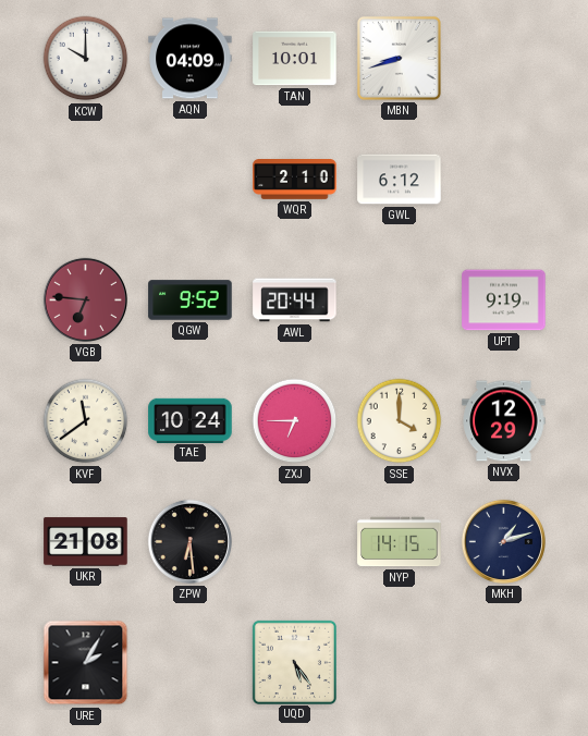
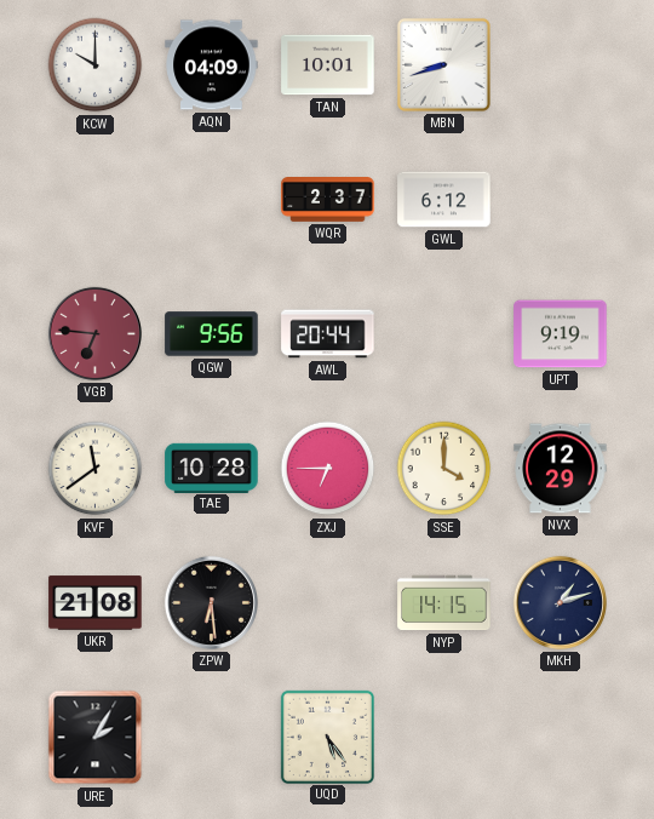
WQR: 2:10 -> 2:37 (328, 200)
QGW: 9:52 -> 9:56 (212, 334)
TAE: 10:24 -> 10:28 (212, 468)
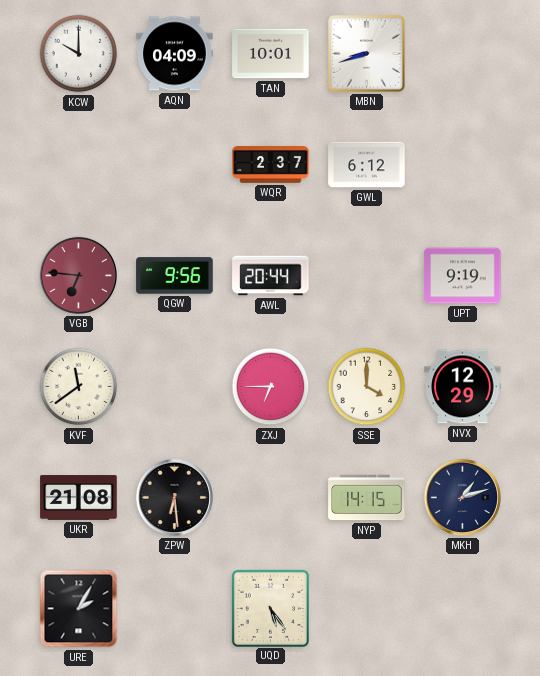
TAE: 10:28 -> none (212, 468)
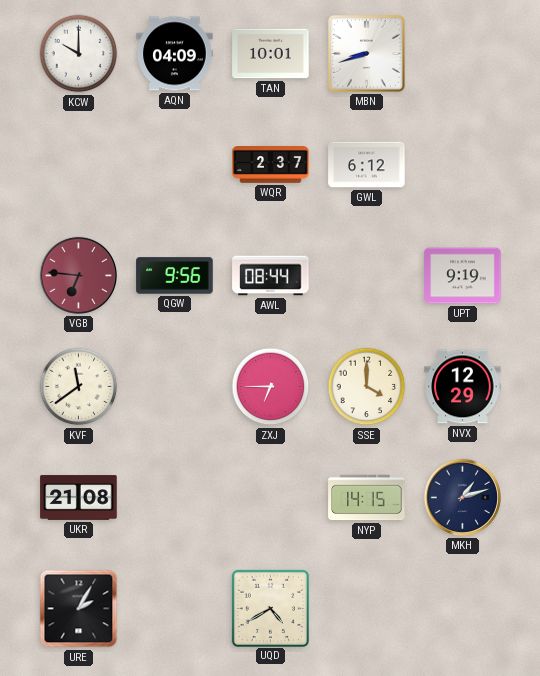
AWL: 20:44 -> 08:44 (271, 276)
ZPW: 6:29 -> none (174, 497)
UQD: 5:24 -> 4:40 (270, 608)
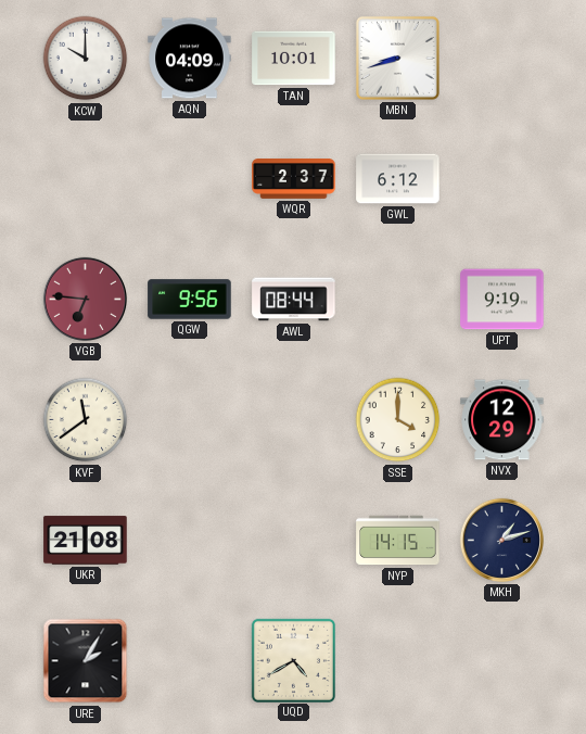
ZXJ: 6:45 -> none (271, 387)
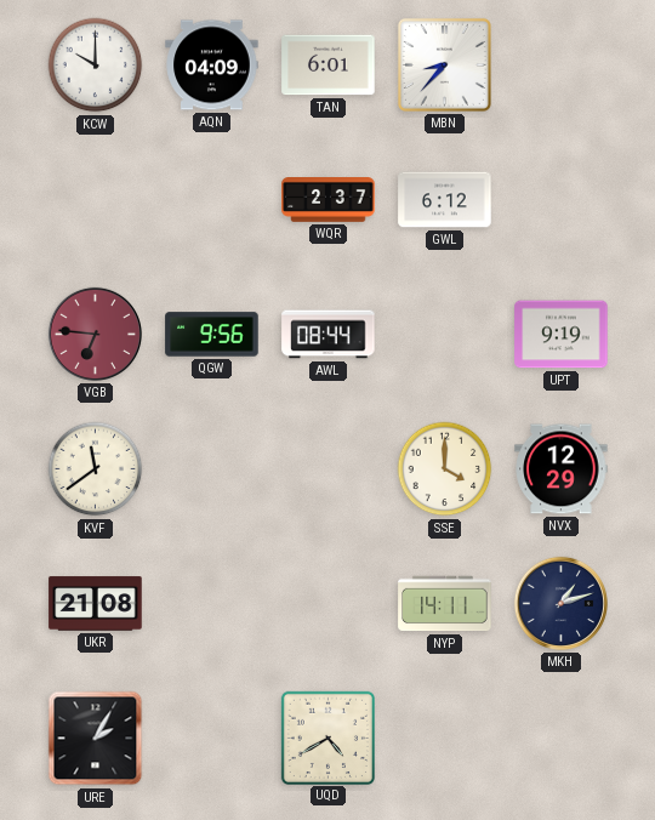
TAN: 10:01 -> 6:01 (329, 66)
MBN: 8:42 -> 8:37 (444, 64)
NYP: 14:15 -> 14:11 (445, 604)
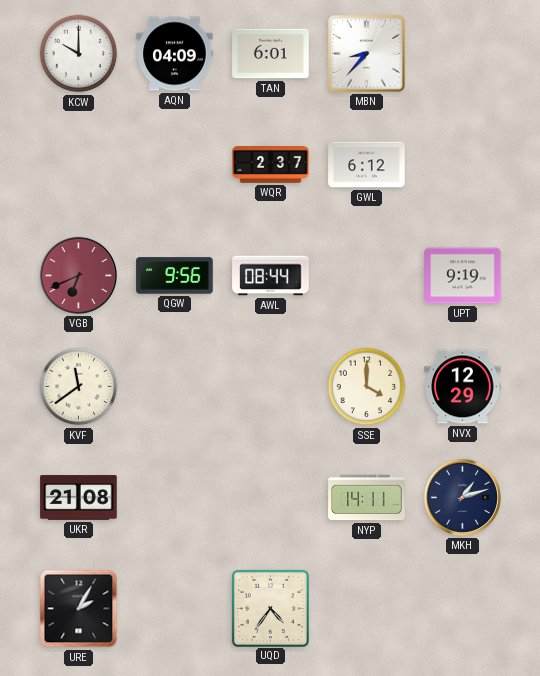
VGB: 6:46 -> 6:41 (78, 275)
UQD: 4:40 -> 4:36 (270, 608)
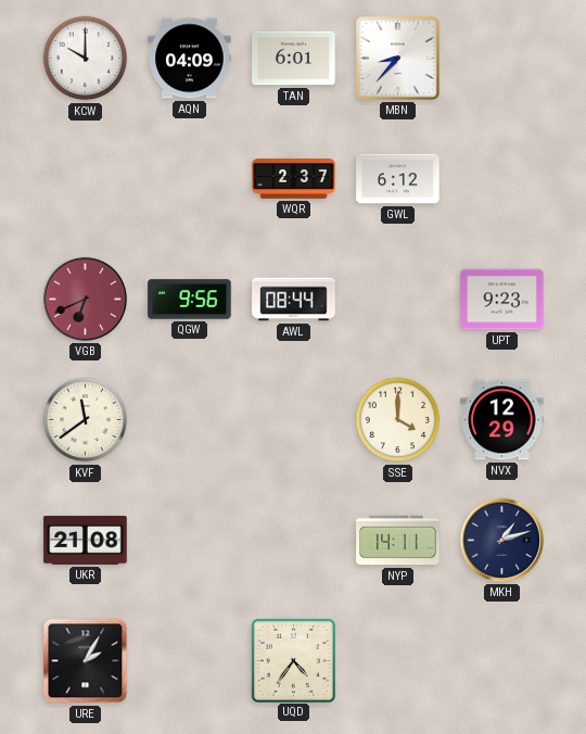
UPT: 9:19 -> 9:23 (502, 300)
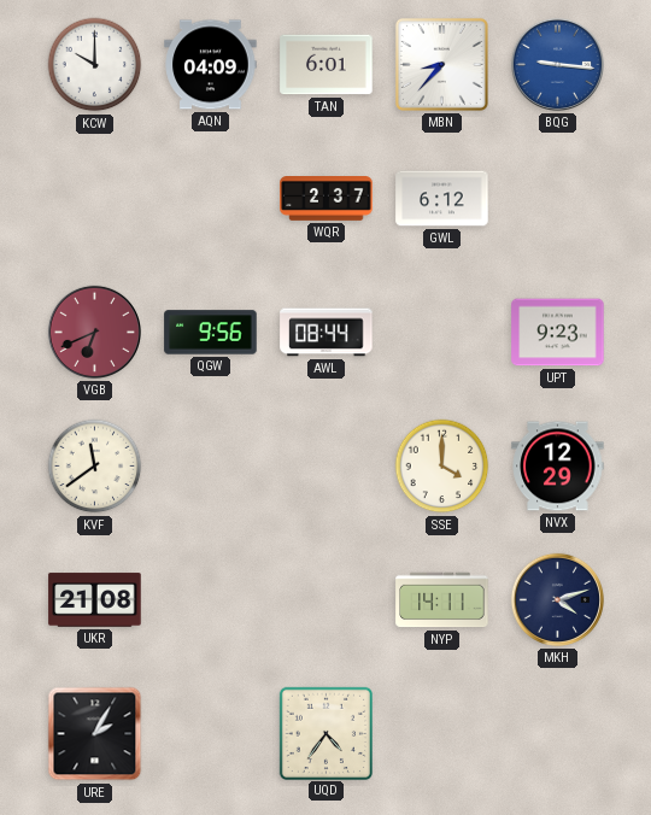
BQG: none -> 9:16 (557, 64)
MKH: 1:12 -> 4:12 (557, 599)
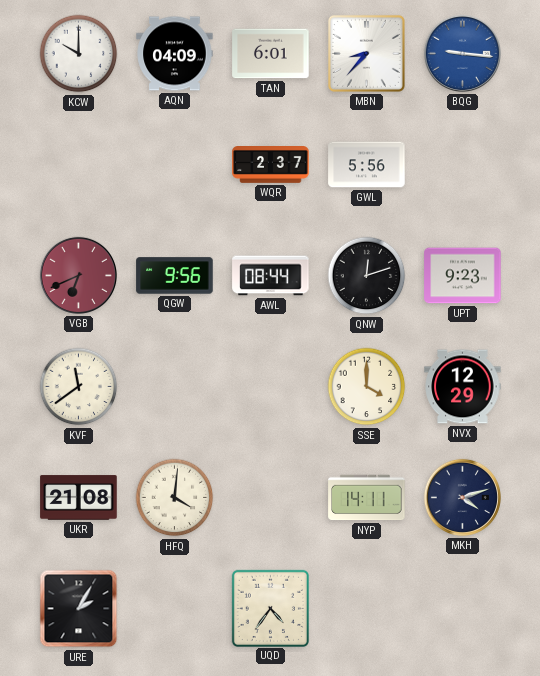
GWL: 6:12 -> 5:56 (367, 165)
QNW: none -> 12:12 (367, 276)
HFQ: none -> 4:01 (175, 498)
